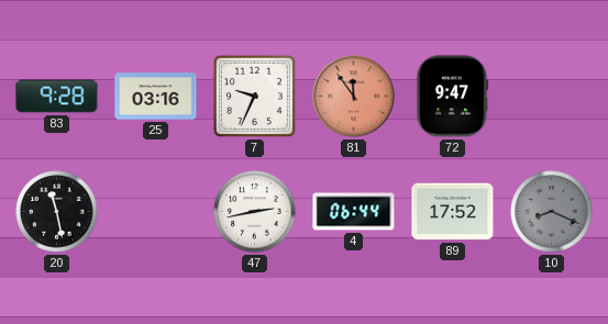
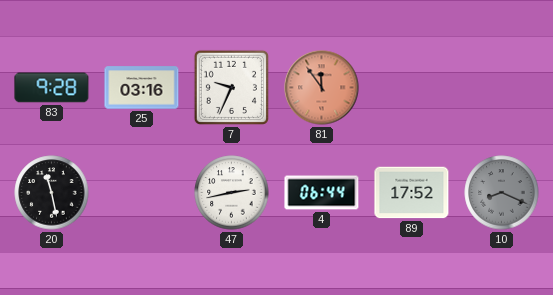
72: 9:47 -> none (453, 97)
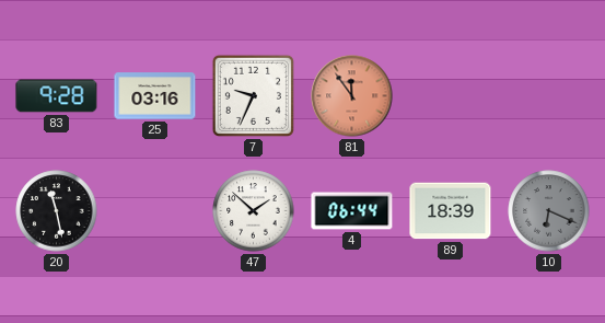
47: 2:43 -> 1:52 (254, 211)
89: 17:52 -> 18:39 (451, 211)
10: 8:19 -> 6:19 (549, 211)
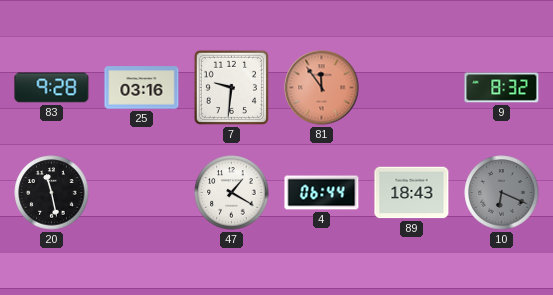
7: 9:34 -> 9:31 (231, 87)
9: none -> 8:32 (502, 88)
47: 1:52 -> 1:20 (232, 193)
89: 18:39 -> 18:43 (412, 193)
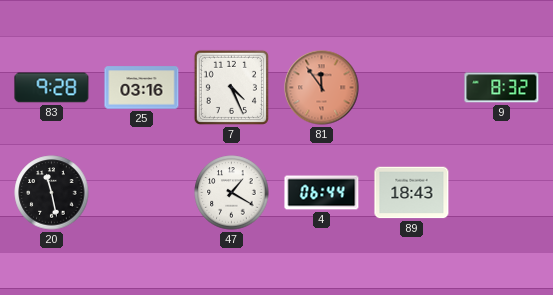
7: 9:31 -> 4:26 (231, 87)
10: 6:19 -> none (502, 193)
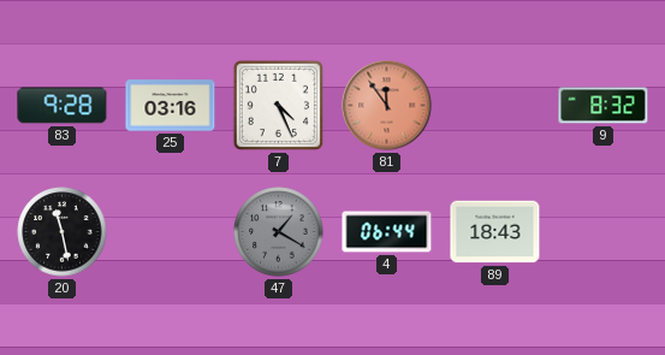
47 dial: white -> grey (279, 232)
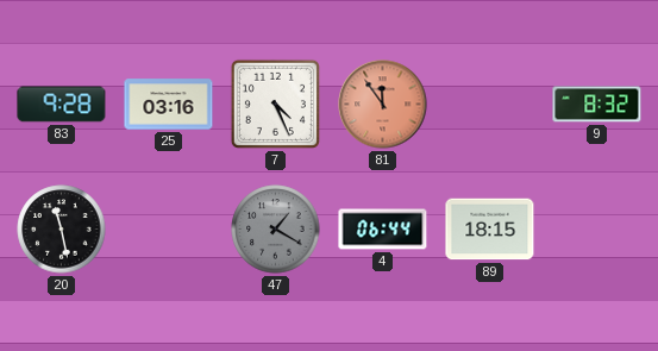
89: 18:43 -> 18:15 (490, 230)
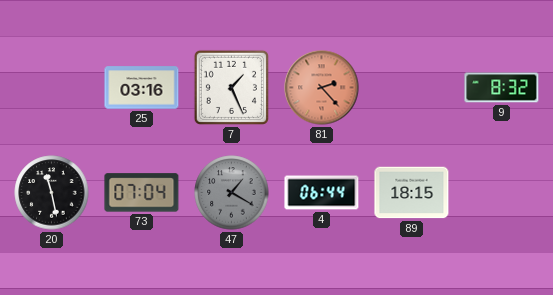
83: 9:28 -> none (62, 105)
7: 4:26 -> 1:26 (231, 87)
81: 11:54 -> 2:23 (322, 88)
73: none -> 07:04 (142, 193)
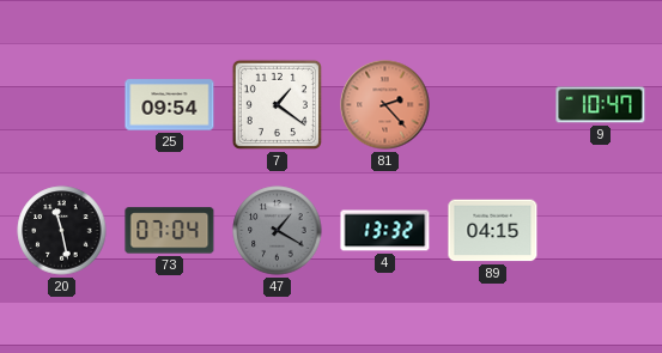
25: 03:16 -> 09:54 (170, 105)
7: 1:26 -> 1:21 (277, 104)
9: 8:32 -> 10:47 (601, 105)
4: 06:44 -> 13:32 (385, 231)
89: 18:15 -> 04:15 (493, 231)
